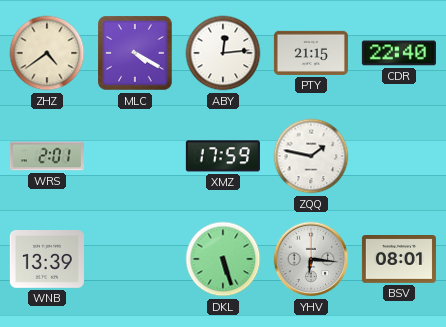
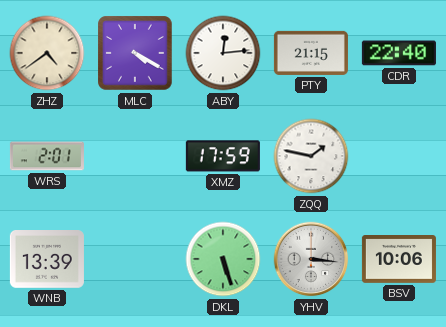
YHV: 6:16 -> 3:16 (311, 259)
BSV: 08:01 -> 10:06 (399, 260)
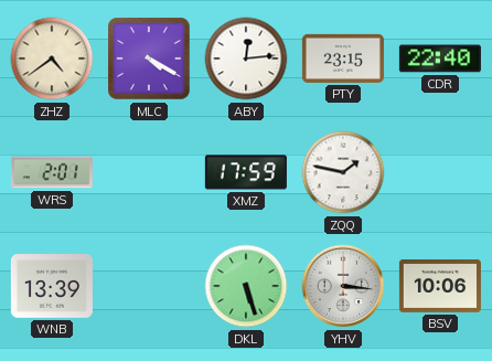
PTY: 21:15 -> 23:15 (343, 59)
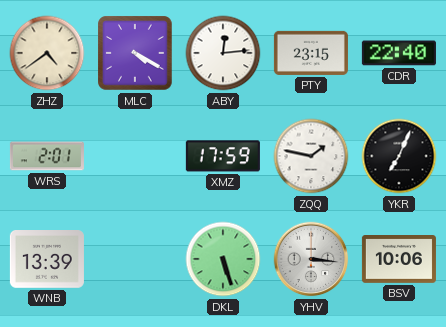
YKR: none -> 7:04 (399, 156)
